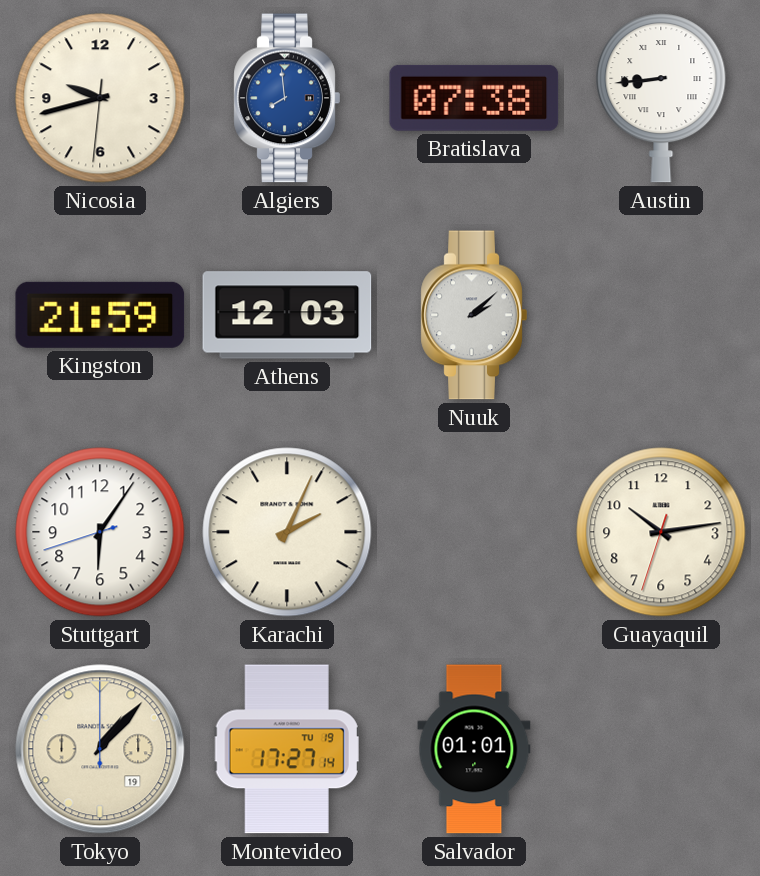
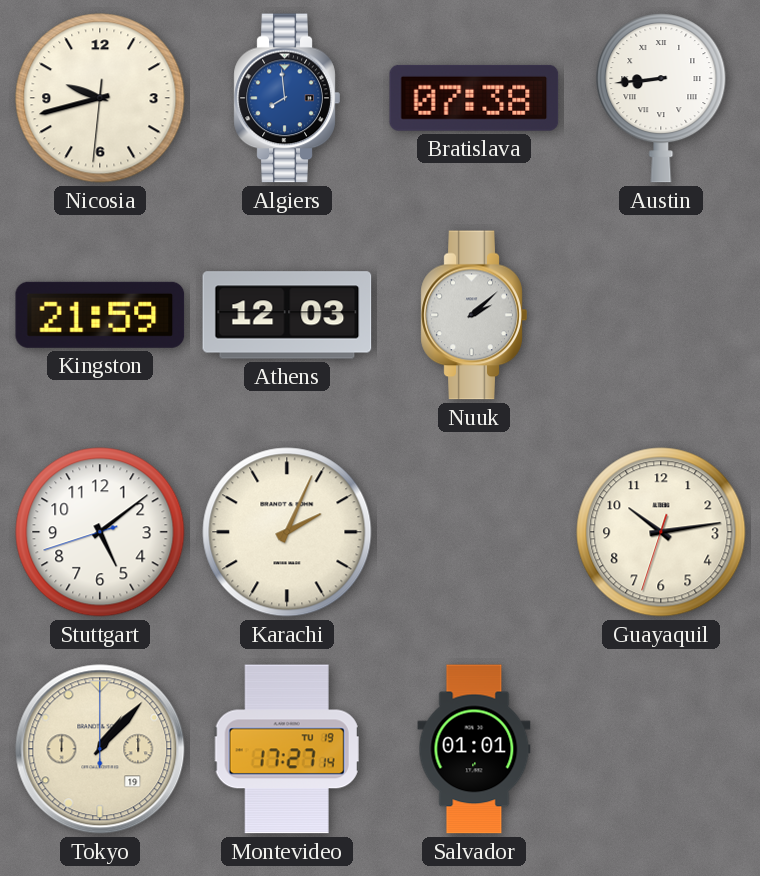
Stuttgart: 6:05 -> 5:08 (100, 532)
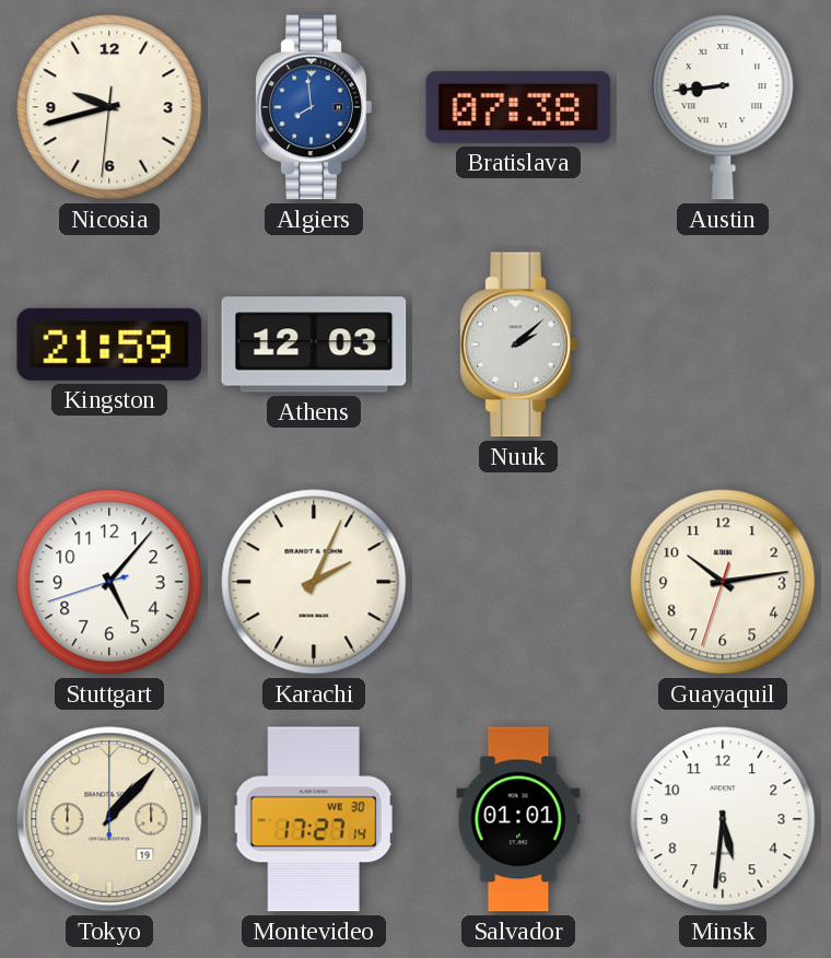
Stuttgart: 5:08 -> 5:06 (109, 582)
Montevideo date: TU 19 -> WE 30 (314, 819)
Minsk: none -> 5:31 (723, 819)
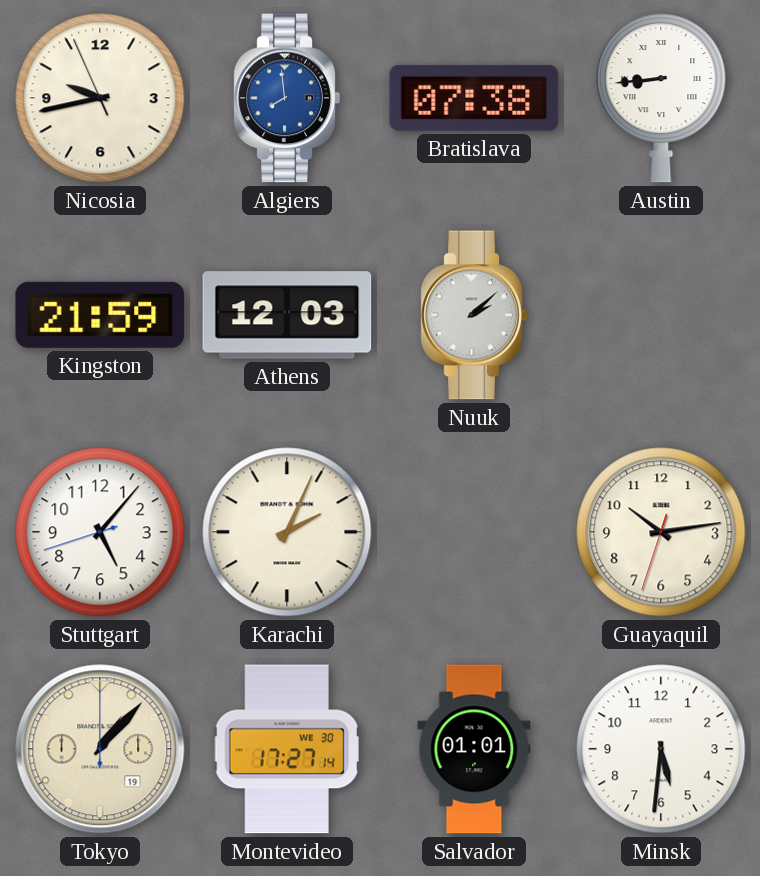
Nicosia: 9:42:31 -> 9:42:56 (100, 98)
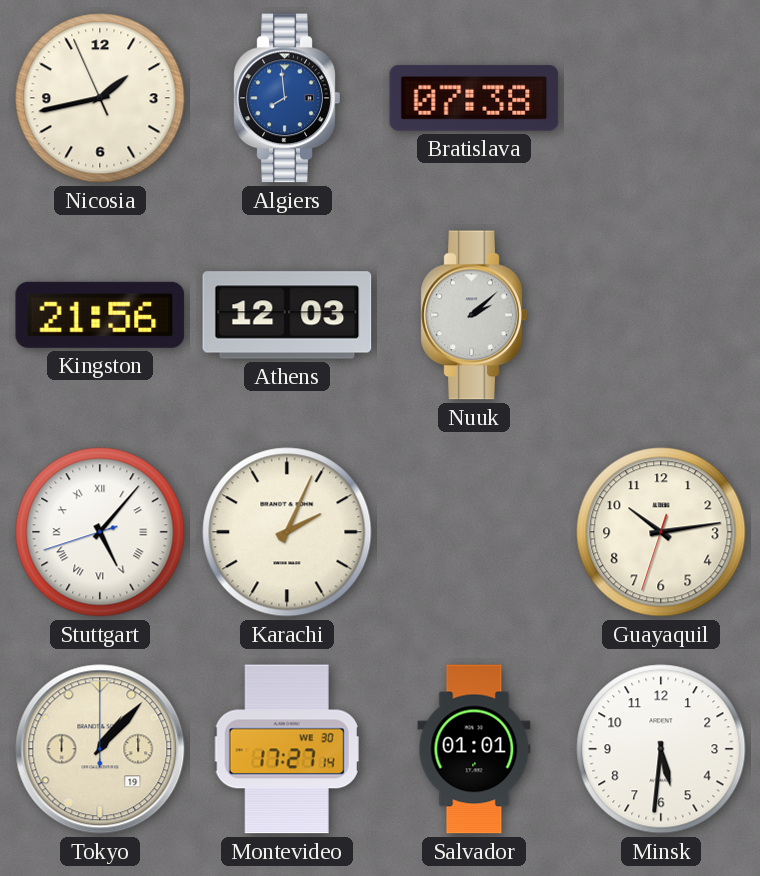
Nicosia: 9:42 -> 1:42 (100, 98)
Austin: 8:44 -> none (661, 98)
Kingston: 21:59 -> 21:56 (100, 315)
Stuttgart numerals: Arabic -> Roman (100, 532)
